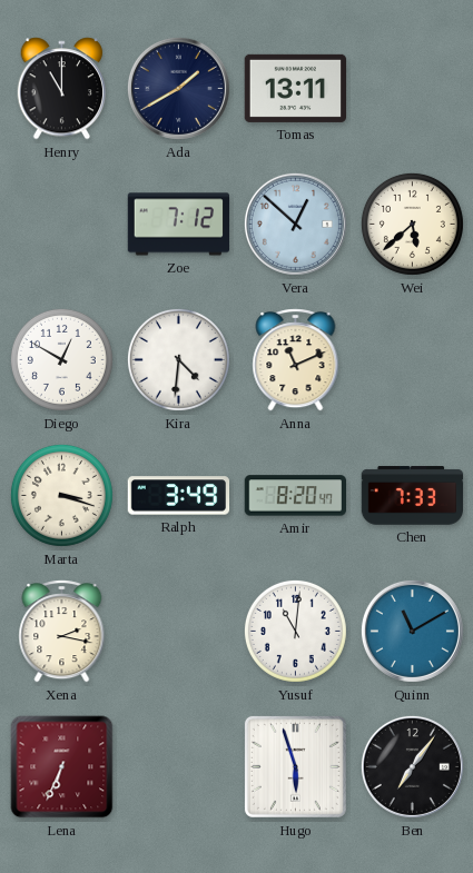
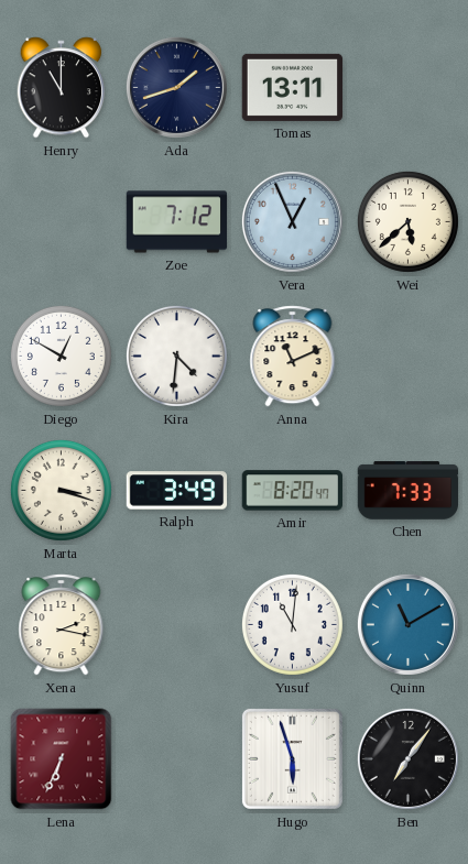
Ada: 1:40 -> 1:42 (176, 87)
Vera: 12:52 -> 12:56 (292, 221)
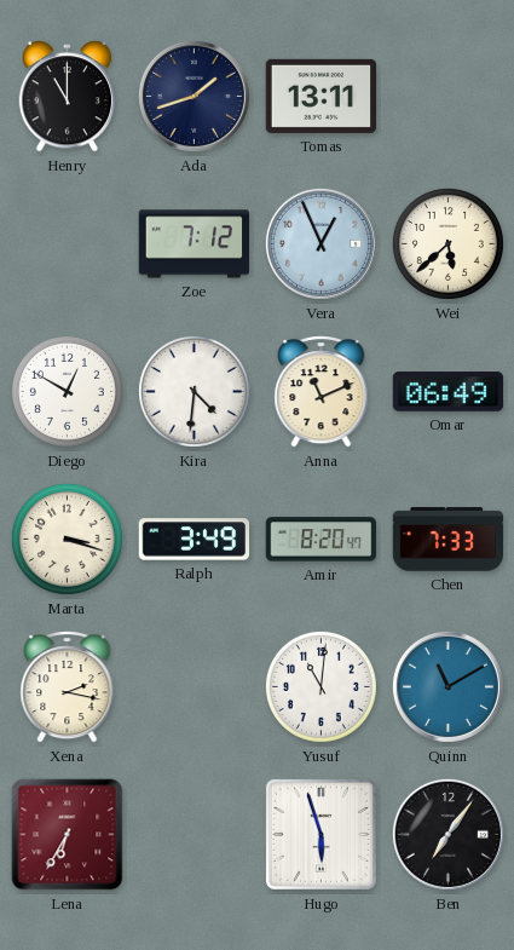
Omar: none -> 06:49 (449, 392)
Lena: 6:34 -> 6:35 (68, 835)
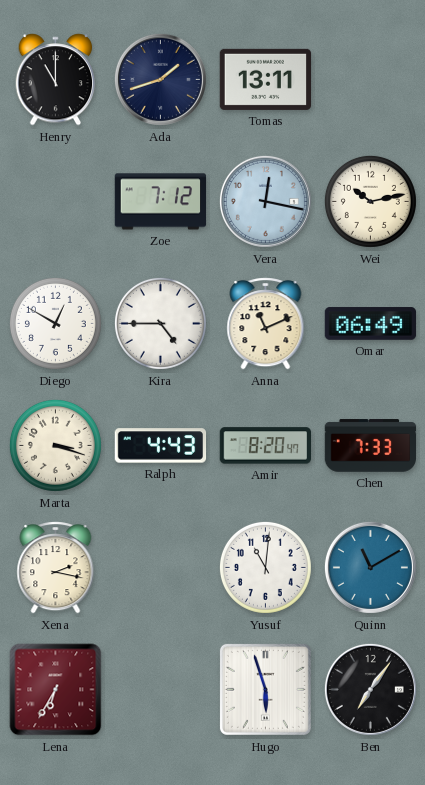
Vera: 12:56 -> 12:17 (265, 201)
Wei: 5:38 -> 10:13 (370, 201)
Kira: 4:31 -> 4:45 (160, 323)
Ralph: 3:49 -> 4:43 (161, 446)
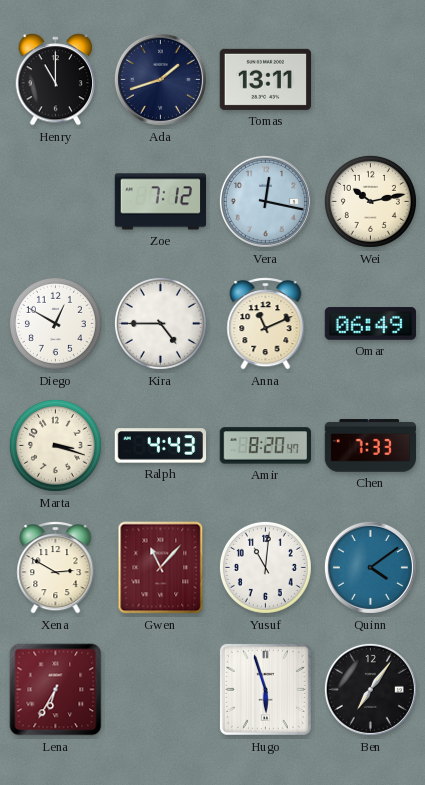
Xena: 2:17 -> 2:50 (56, 568)
Gwen: none -> 11:07 (161, 568)
Quinn: 11:10 -> 4:09 (370, 567)
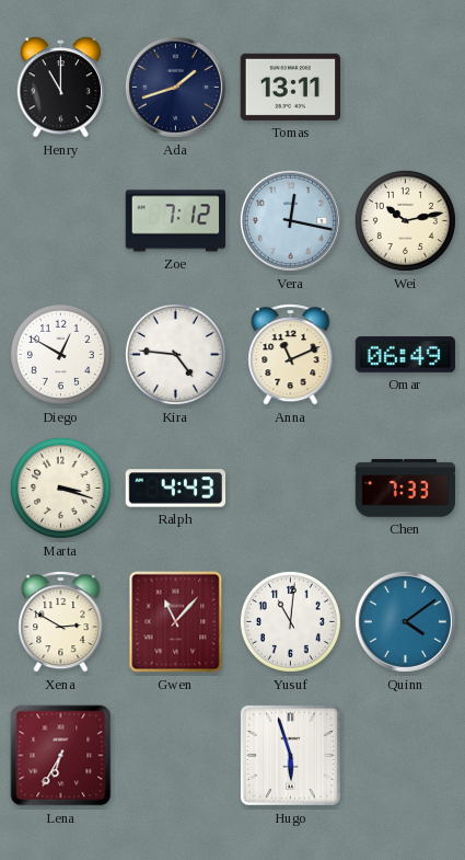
Kira: 4:45 -> 4:46 (175, 354)
Amir: 8:20 -> none (265, 446)
Ben: 7:06 -> none (370, 689)
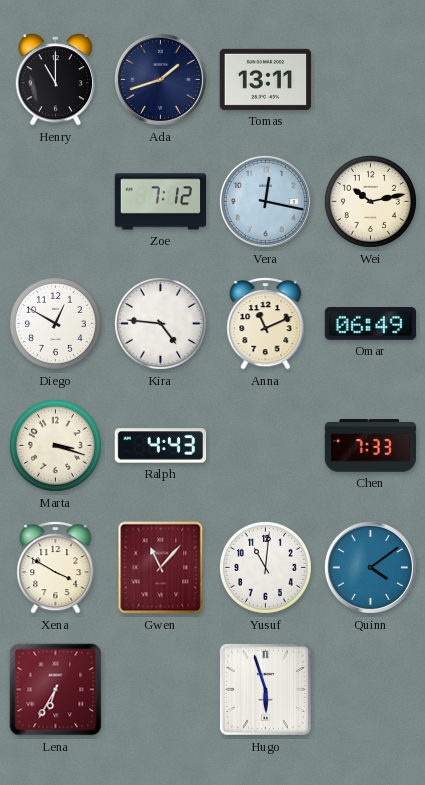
Xena: 2:50 -> 3:50 (56, 568)
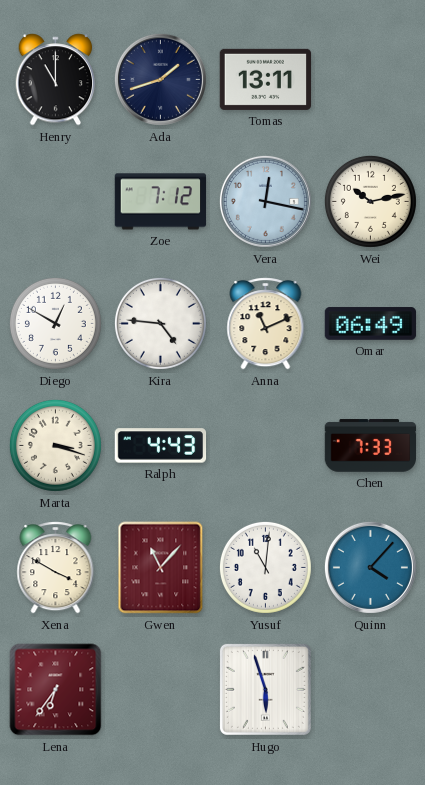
Quinn: 4:09 -> 4:07 (370, 567)
Lena: 6:35 -> 6:36 (56, 690)
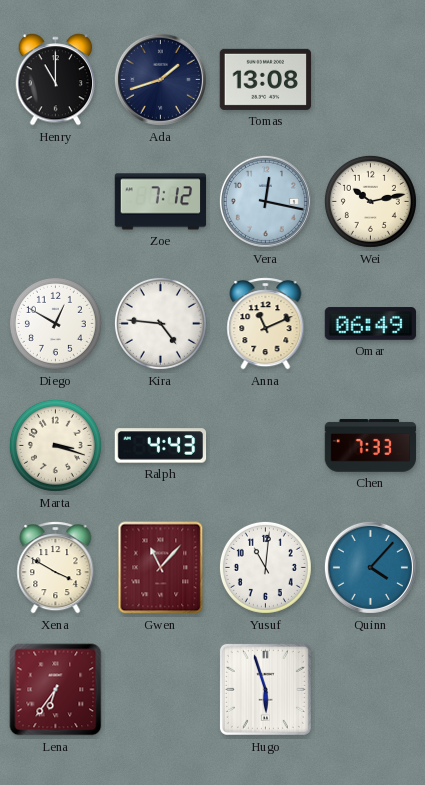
Tomas: 13:11 -> 13:08 (266, 79)
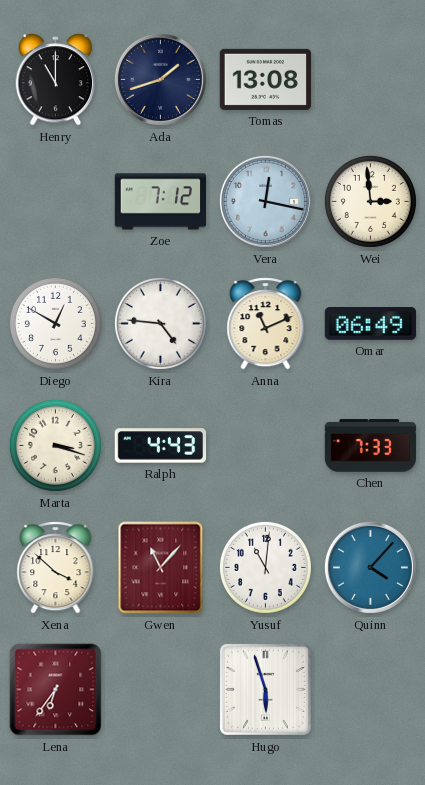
Wei: 10:13 -> 2:59 (370, 201)
Xena: 3:50 -> 3:52 (56, 568)
